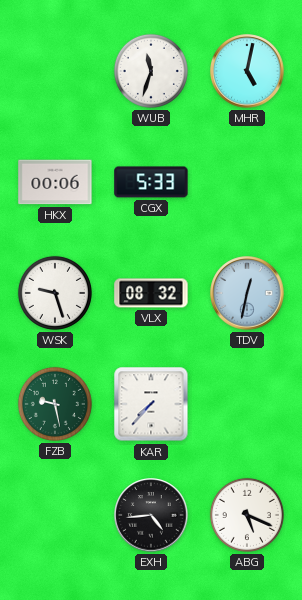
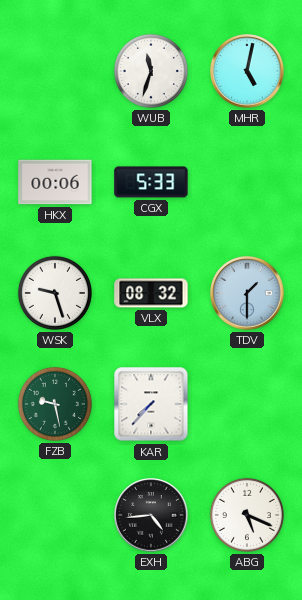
TDV: 12:32 -> 1:30 (247, 293)
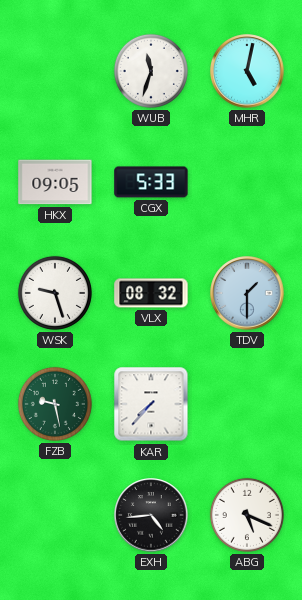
HKX: 00:06 -> 09:05 (55, 182)
